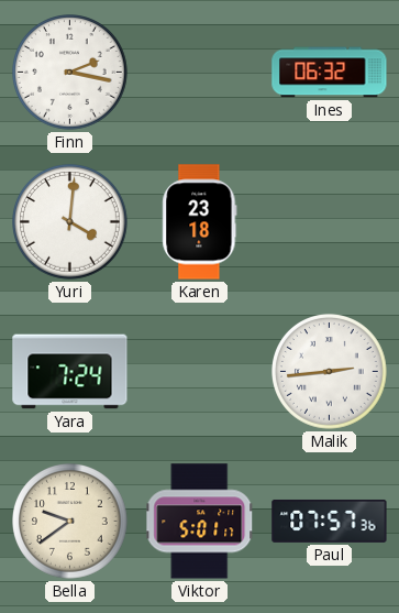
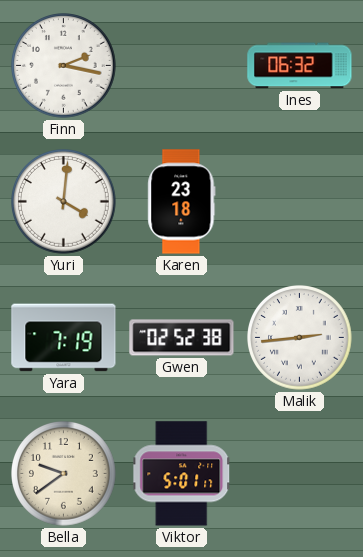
Yara: 7:24 -> 7:19 (64, 338)
Gwen: none -> 02:52 (182, 338)
Paul: 07:57 -> none (330, 521)
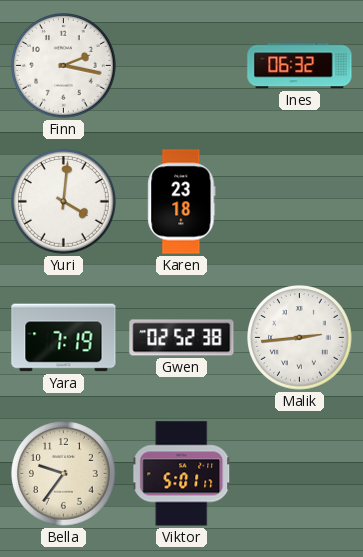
Bella: 9:39 -> 9:36 (64, 474)
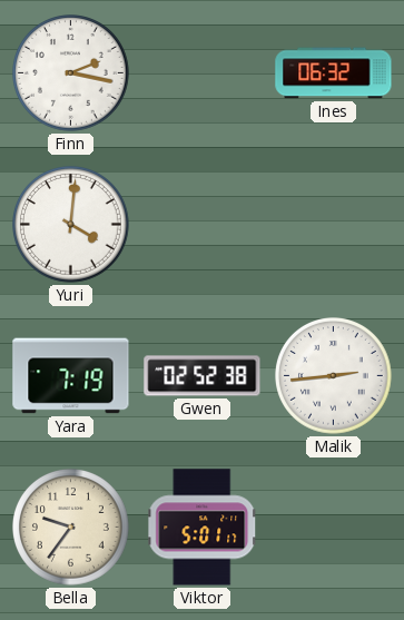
Karen: 23:18 -> none (182, 202)
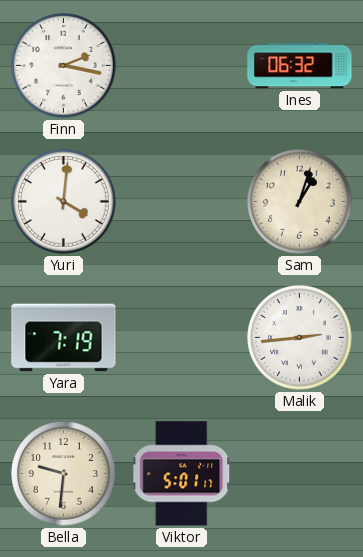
Sam: none -> 1:03 (300, 202)
Gwen: 02:52 -> none (203, 376)
Bella: 9:36 -> 9:31 (64, 474)
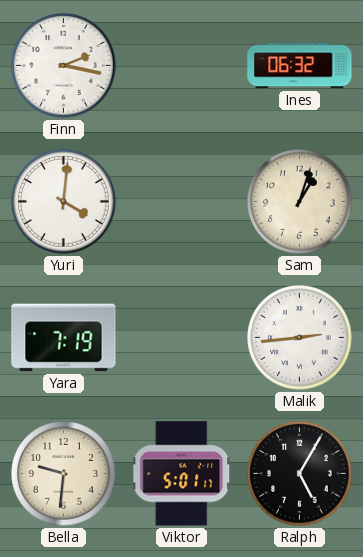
Ralph: none -> 5:05 (300, 474)
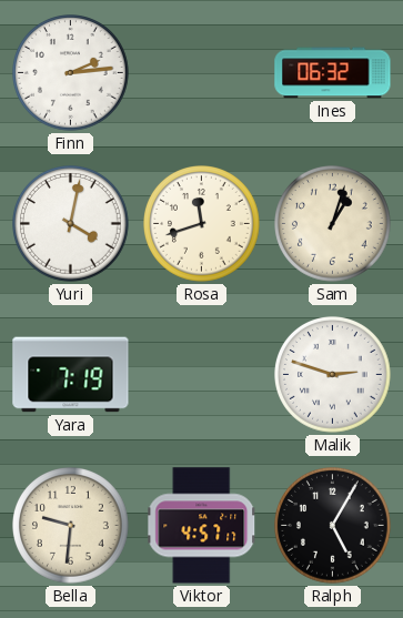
Finn: 2:17 -> 2:14 (71, 73)
Yuri: 4:01 -> 4:02 (71, 224)
Rosa: none -> 11:42 (202, 224)
Malik: 2:44 -> 2:48 (333, 375)
Viktor: 5:01 -> 4:57 (202, 526)
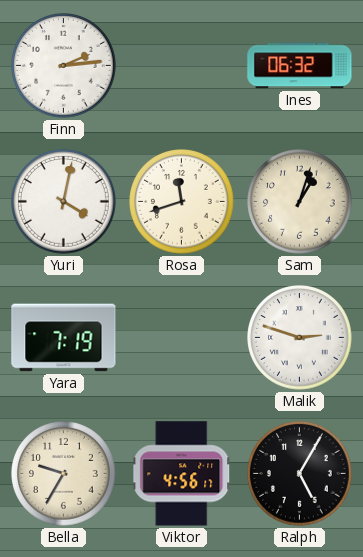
Bella: 9:31 -> 9:35 (64, 474)
Viktor: 4:57 -> 4:56 (182, 474)
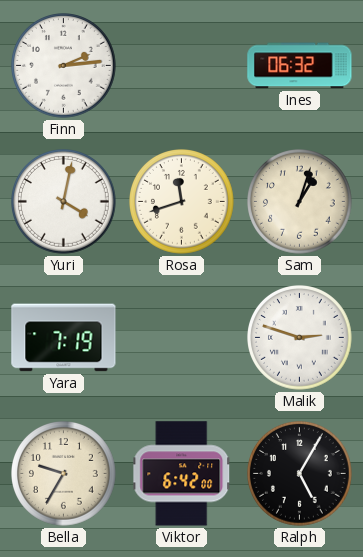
Viktor: 4:56 -> 6:42 (182, 474)
